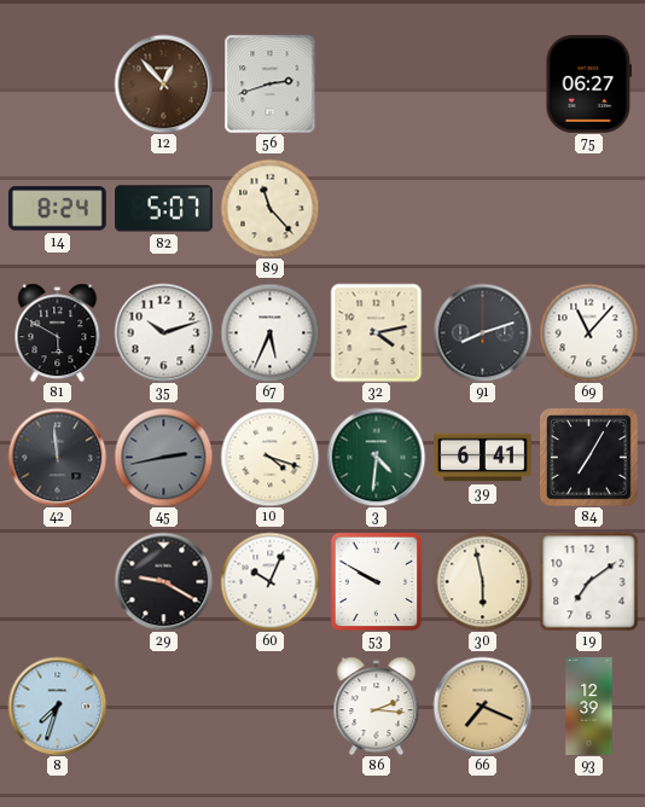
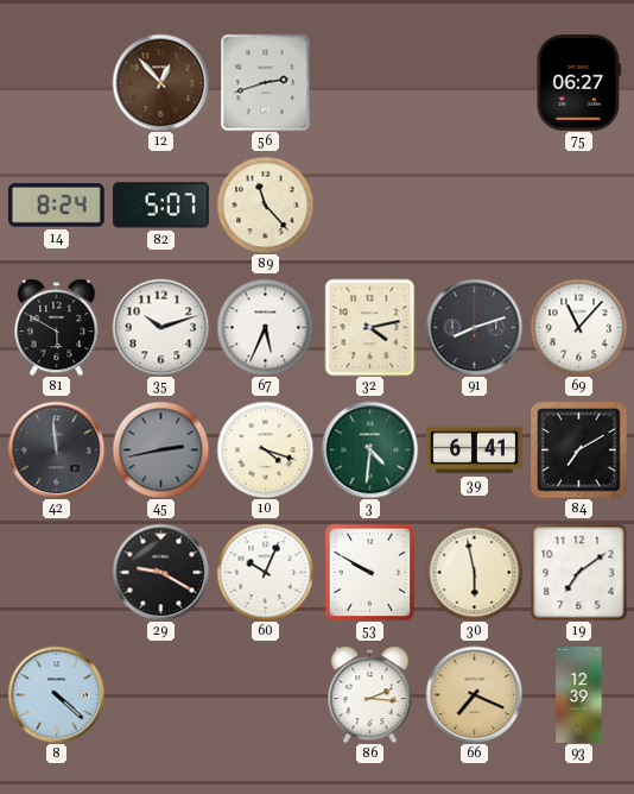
84: 7:05 -> 7:10 (578, 449)
8: 7:33 -> 4:22 (56, 694)
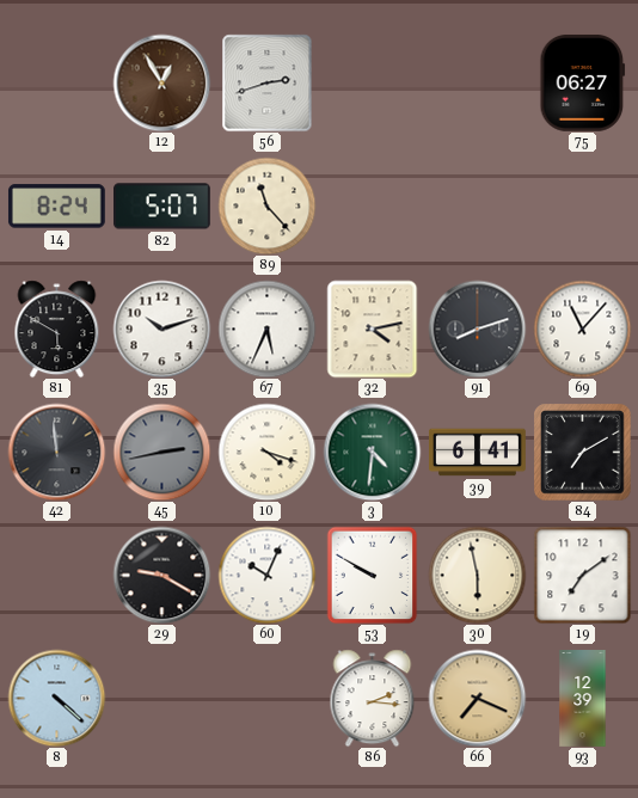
12: 12:53 -> 12:55 (161, 82)
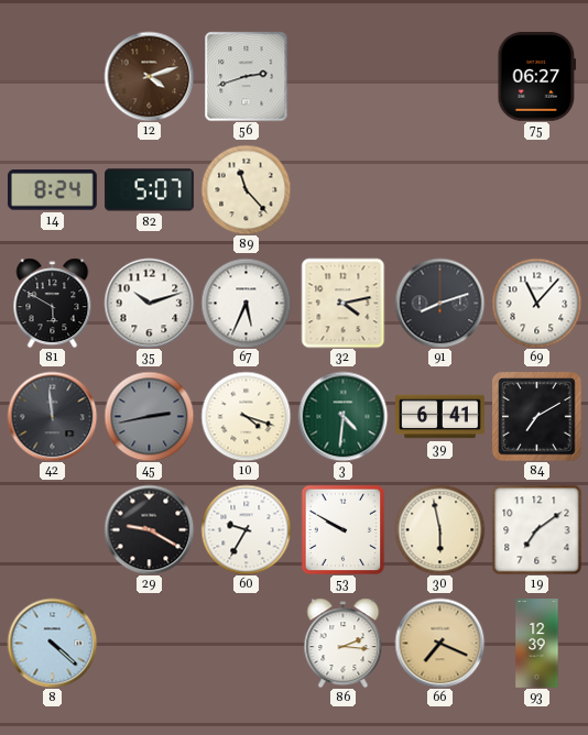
12: 12:55 -> 4:12 (149, 76)
60: 10:04 -> 9:35 (246, 529)
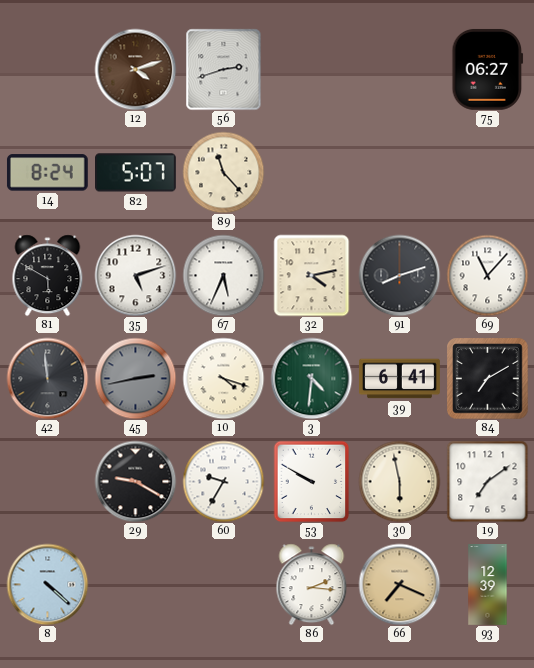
35: 10:12 -> 5:12 (135, 275)
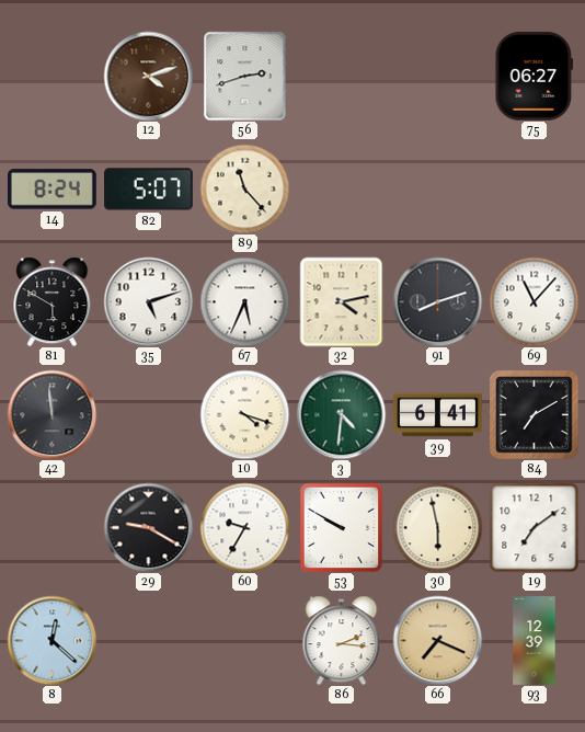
45: 2:43 -> none (135, 378)
8: 4:22 -> 12:22 (51, 640)
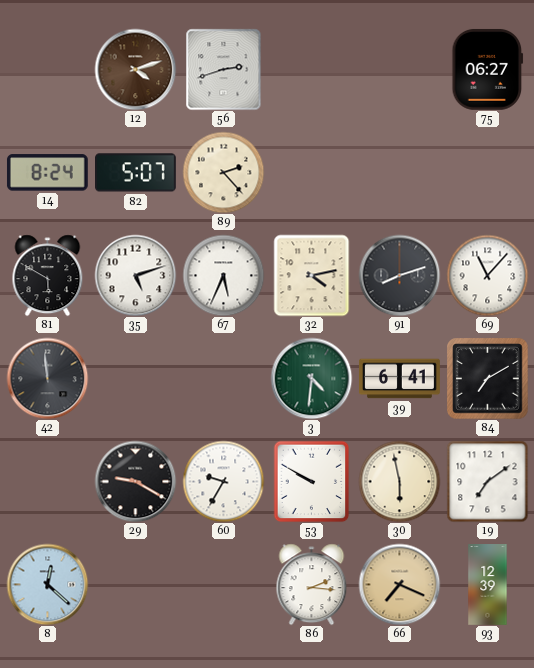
89: 11:23 -> 2:23 (223, 172)
10: 4:18 -> none (244, 414)
